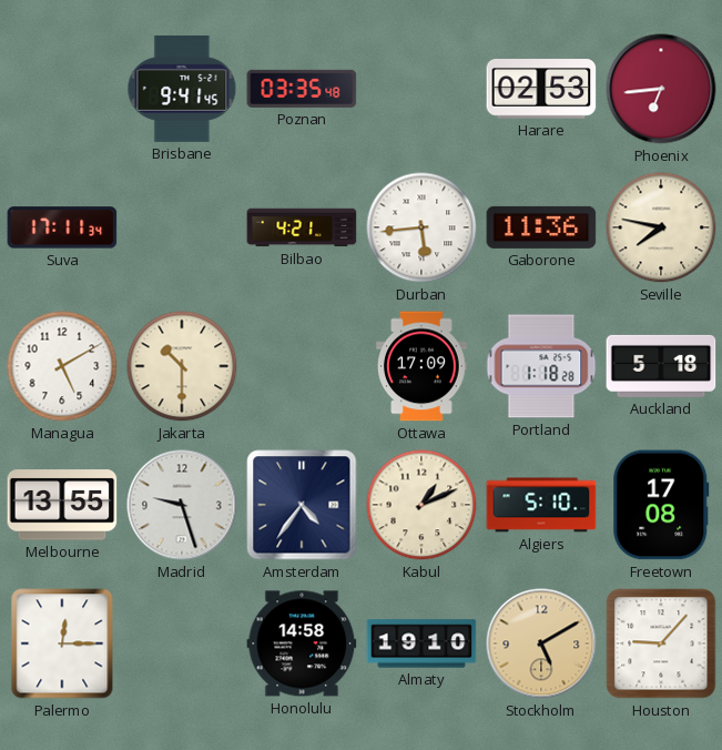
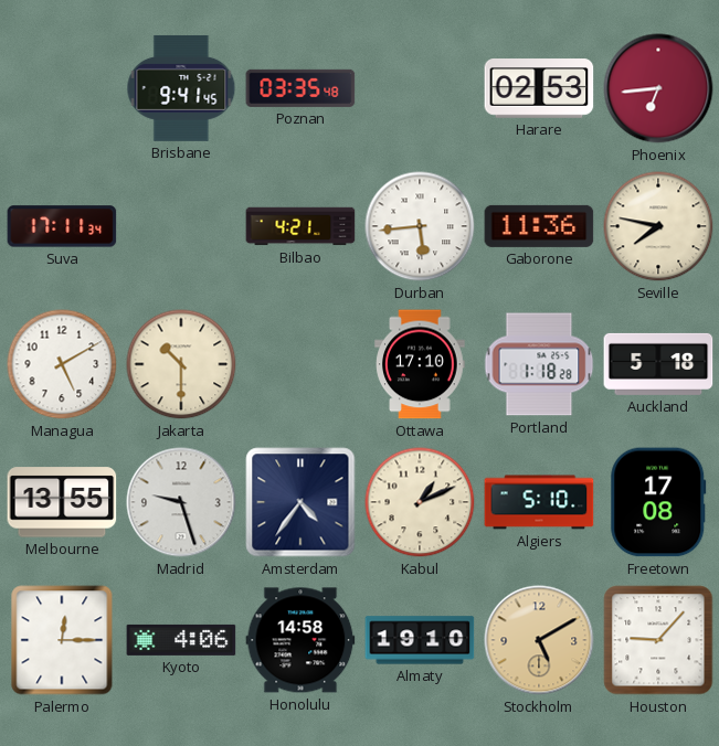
Ottawa: 17:09 -> 17:10 (420, 364)
Kyoto: none -> 4:06 (181, 640)
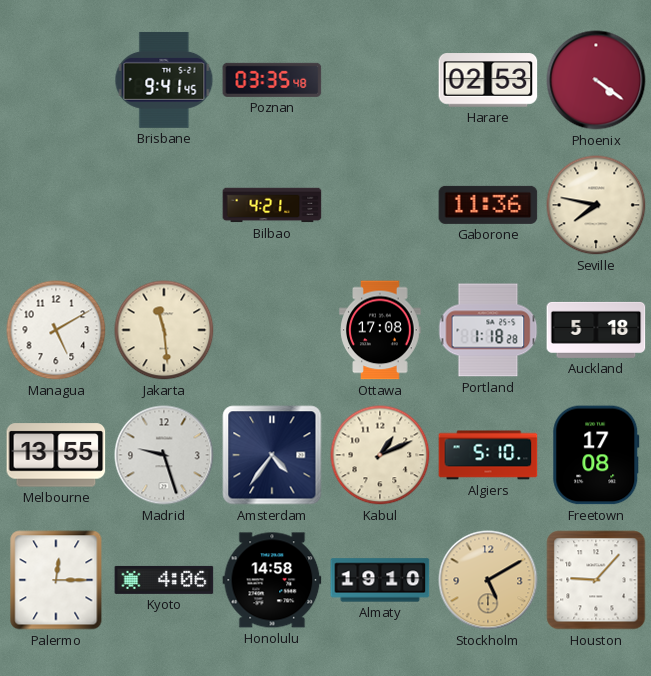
Phoenix: 6:44 -> 4:21 (596, 80)
Suva: 17:11 -> none (62, 226)
Durban: 5:44 -> none (420, 226)
Jakarta: 10:30 -> 11:29 (164, 330)
Ottawa: 17:10 -> 17:08 (380, 330)
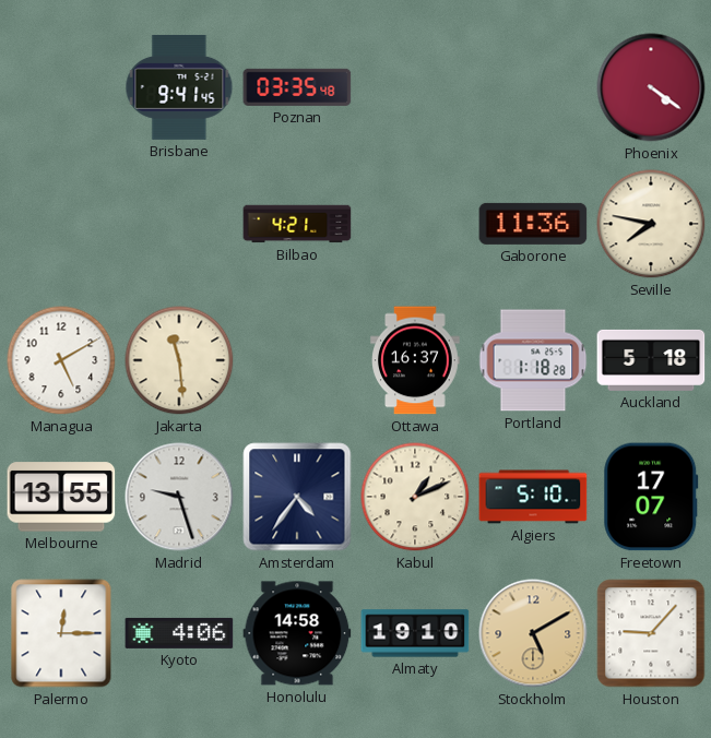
Harare: 02:53 -> none (488, 80)
Ottawa: 17:08 -> 16:37 (415, 360)
Freetown: 17:08 -> 17:07 (651, 497)
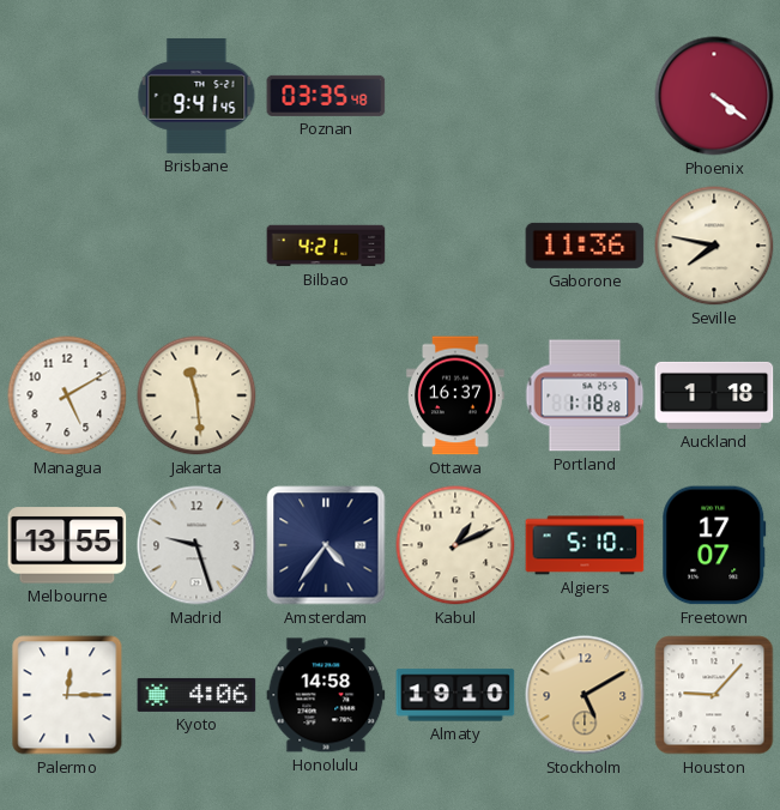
Auckland: 5:18 -> 1:18 (714, 395)
